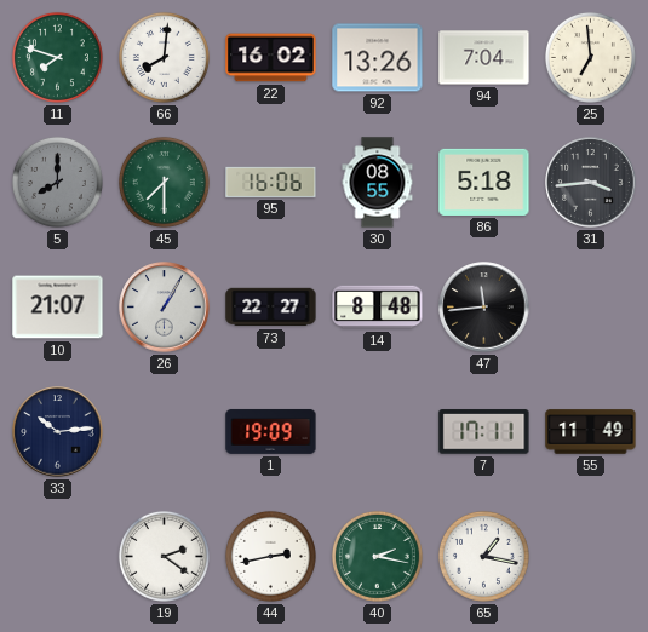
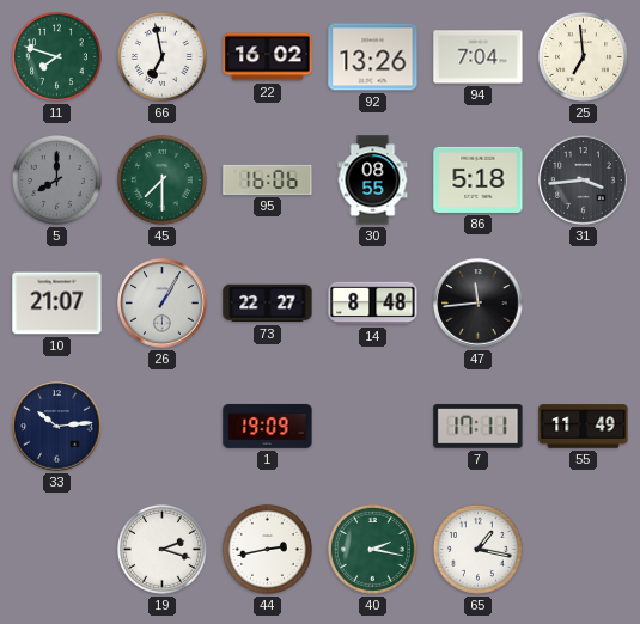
66: 8:01 -> 6:58 (161, 56)
19: 2:21 -> 2:18 (161, 549)
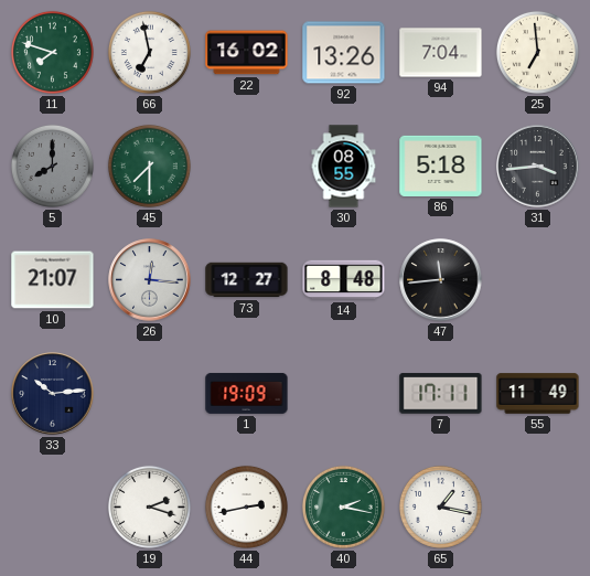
95: 16:06 -> none (268, 179)
26: 1:05 -> 12:16 (150, 280)
73: 22:27 -> 12:27 (247, 280)
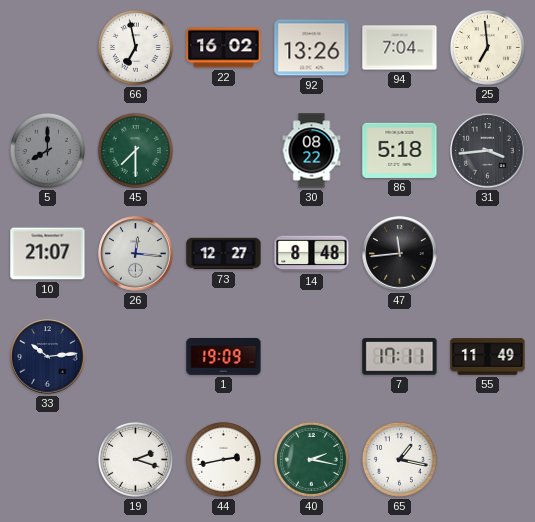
11: 7:48 -> none (52, 52)
30: 08:55 -> 08:22 (312, 151)
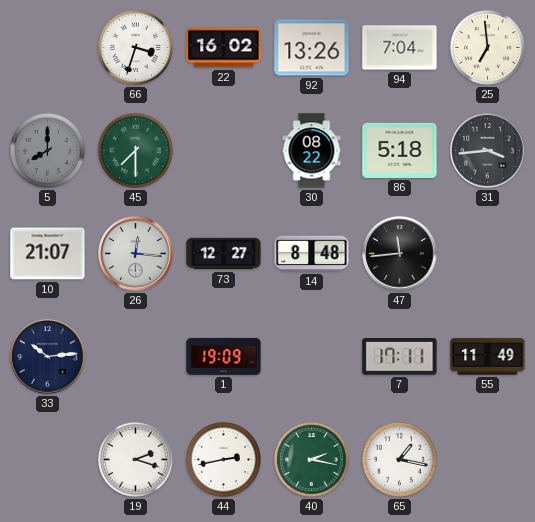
66: 6:58 -> 3:33 (135, 47)
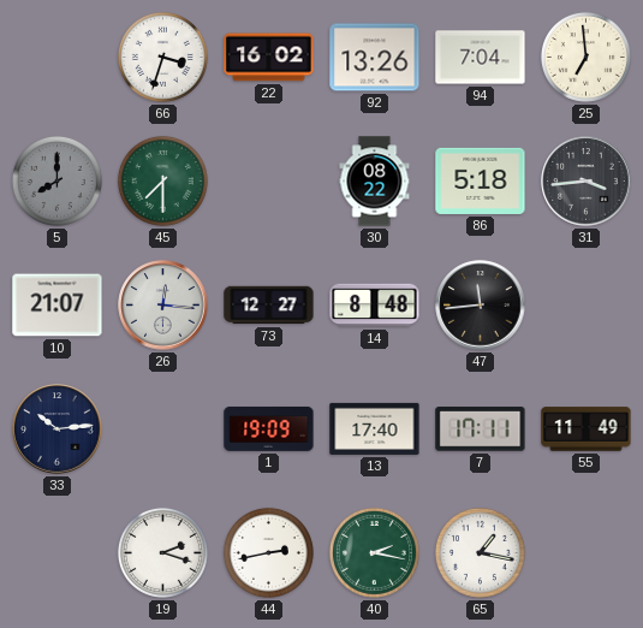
13: none -> 17:40 (375, 428)
